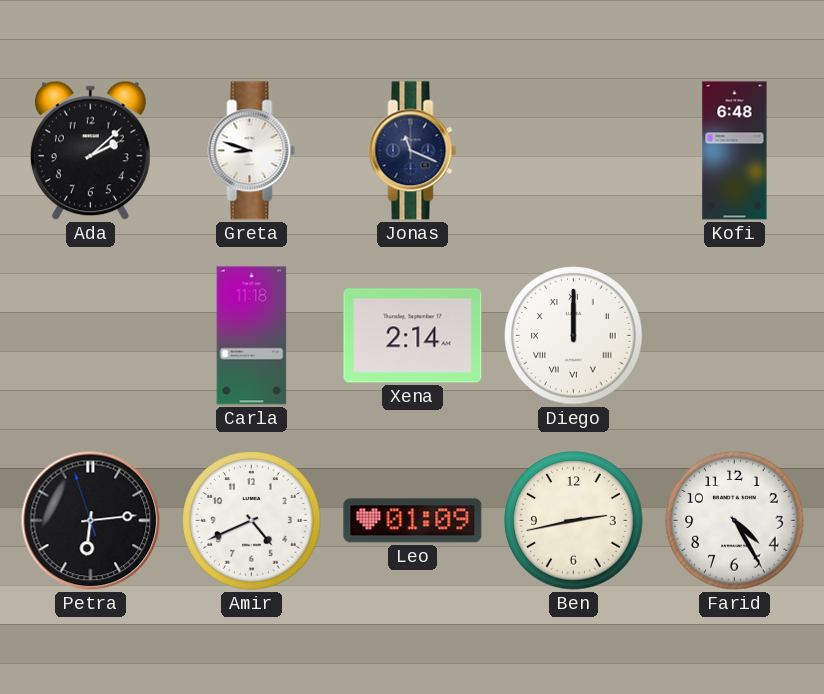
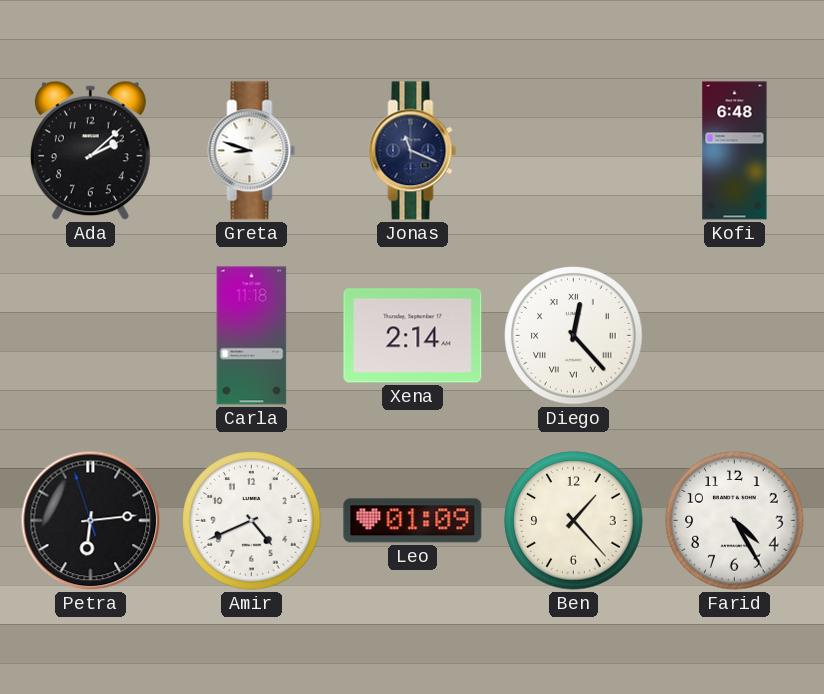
Diego: 12:00 -> 12:23 (574, 336)
Ben: 2:43 -> 1:23 (574, 521)
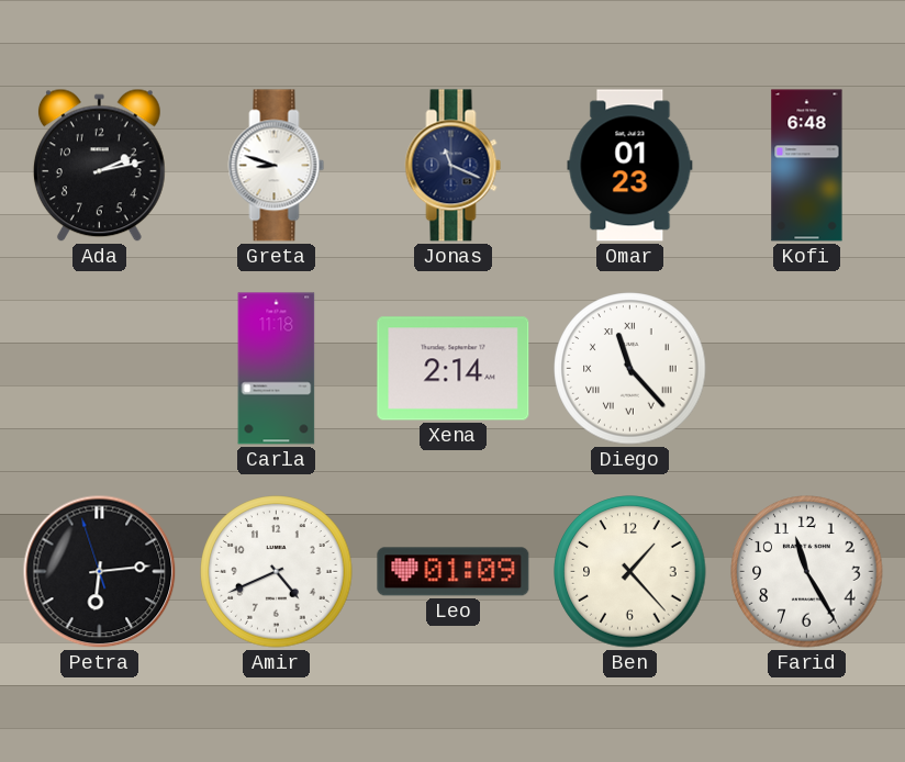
Ada: 2:08 -> 2:13 (99, 166)
Omar: none -> 01:23 (630, 166)
Diego: 12:23 -> 11:23 (630, 369)
Farid: 4:25 -> 11:25 (807, 572)
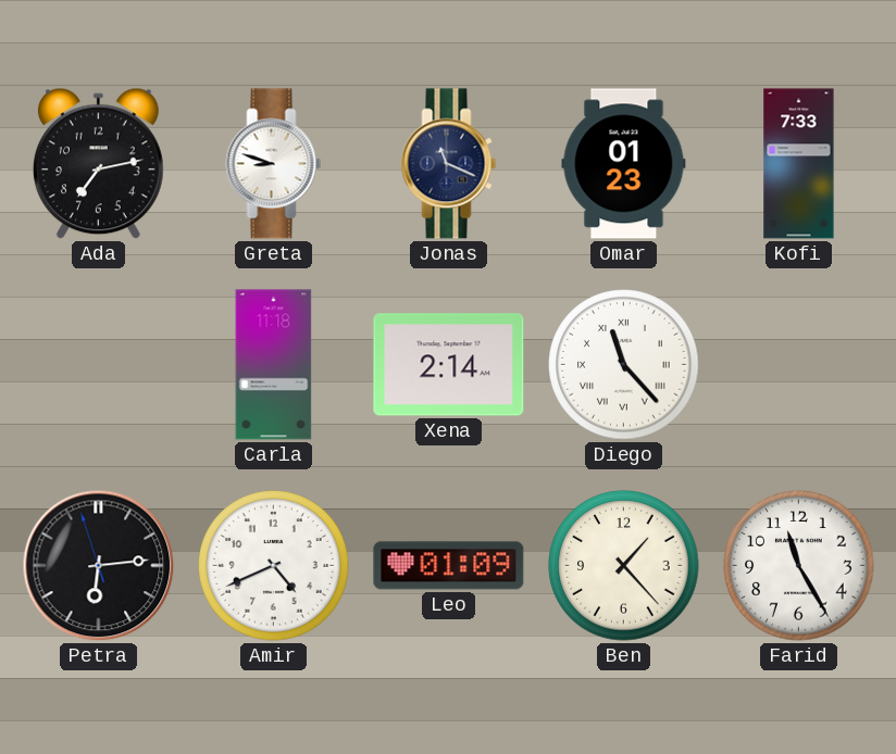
Ada: 2:13 -> 7:13 (98, 164)
Kofi: 6:48 -> 7:33 (799, 164)
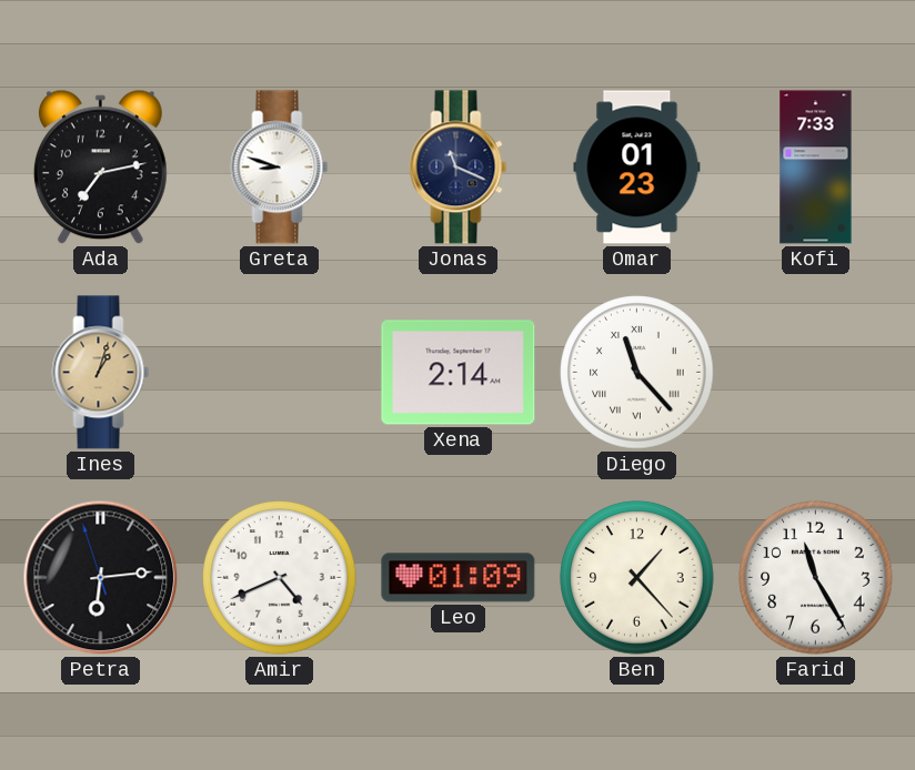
Ines: none -> 1:03 (101, 373)
Carla: 11:18 -> none (274, 365)
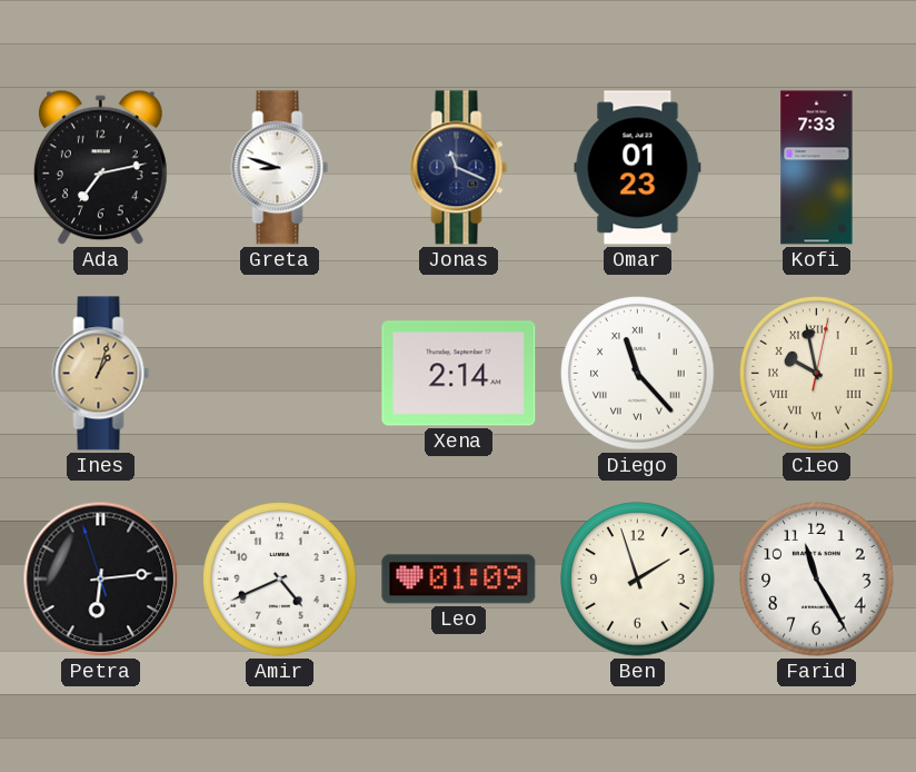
Cleo: none -> 9:58 (817, 374)
Ben: 1:23 -> 1:57 (638, 580)
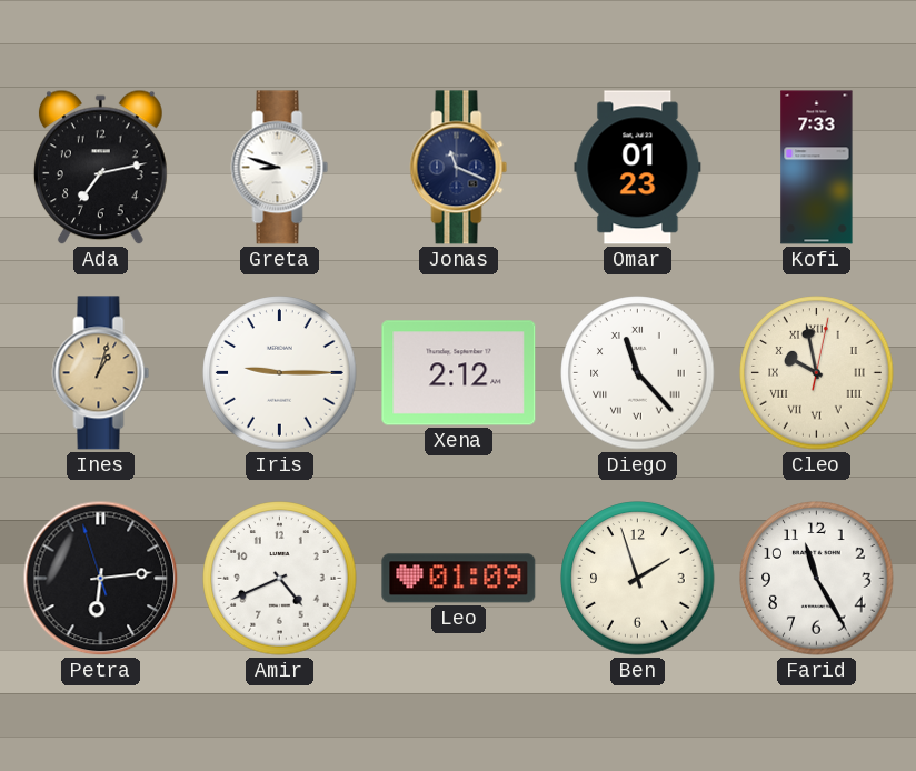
Iris: none -> 9:15 (280, 373)
Xena: 2:14 -> 2:12 (459, 373)
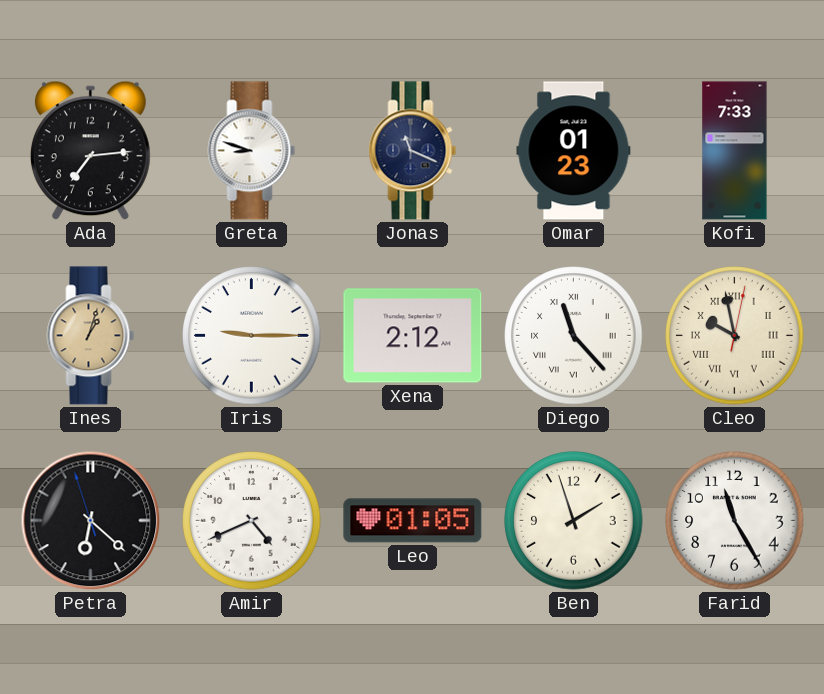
Ada: 7:13 -> 7:14 (90, 151)
Petra: 6:13 -> 6:21 (91, 521)
Leo: 01:09 -> 01:05 (413, 521)
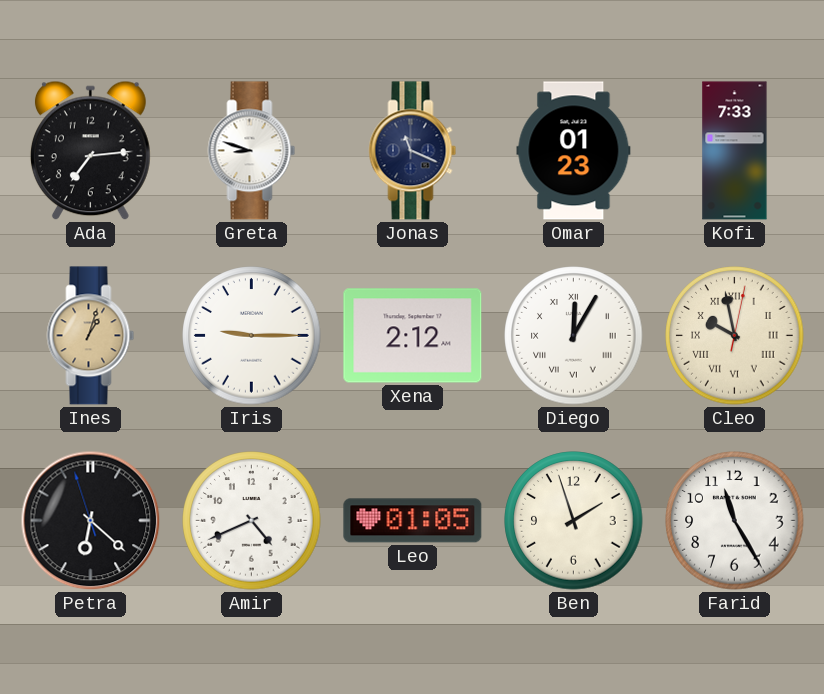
Diego: 11:23 -> 12:05 (574, 336)
